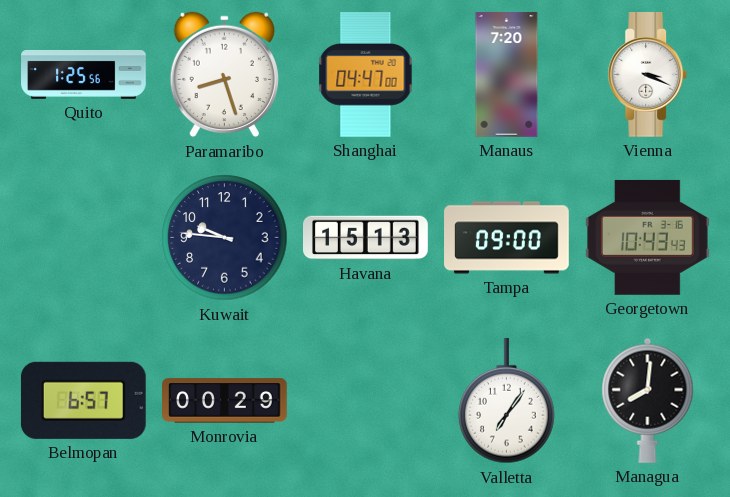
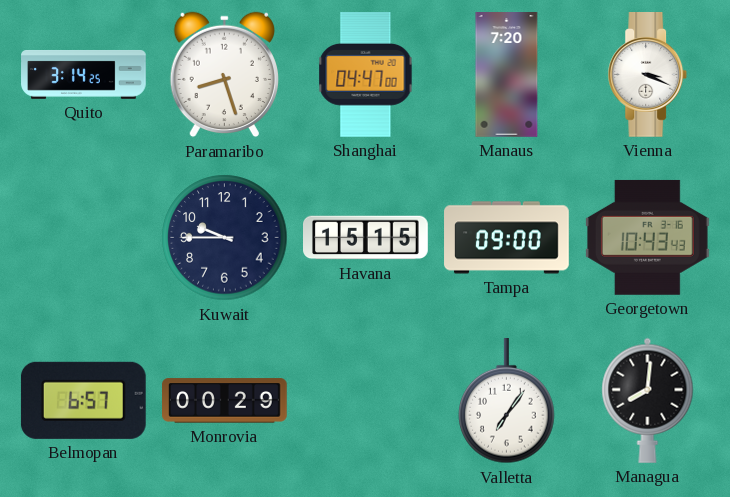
Quito: 1:25 -> 3:14 (84, 74)
Kuwait: 9:46 -> 9:45 (225, 238)
Havana: 15:13 -> 15:15 (366, 238)
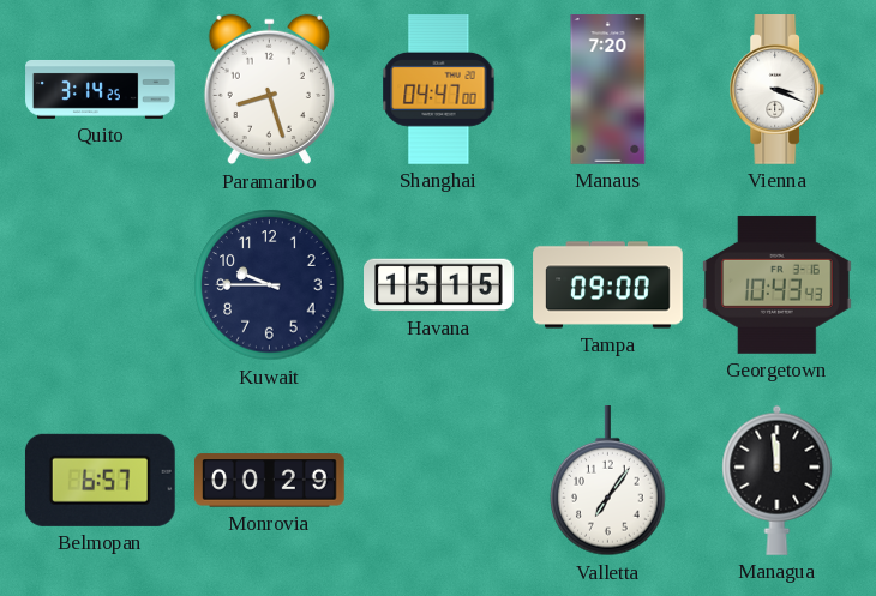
Managua: 8:01 -> 11:59 (778, 480)
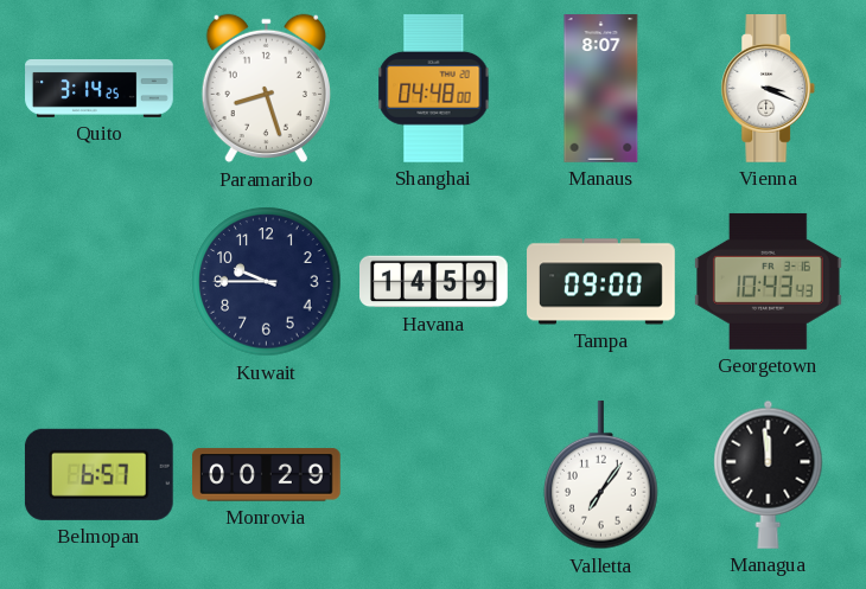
Shanghai: 04:47 -> 04:48 (434, 89)
Manaus: 7:20 -> 8:07 (601, 89)
Havana: 15:15 -> 14:59 (434, 282)
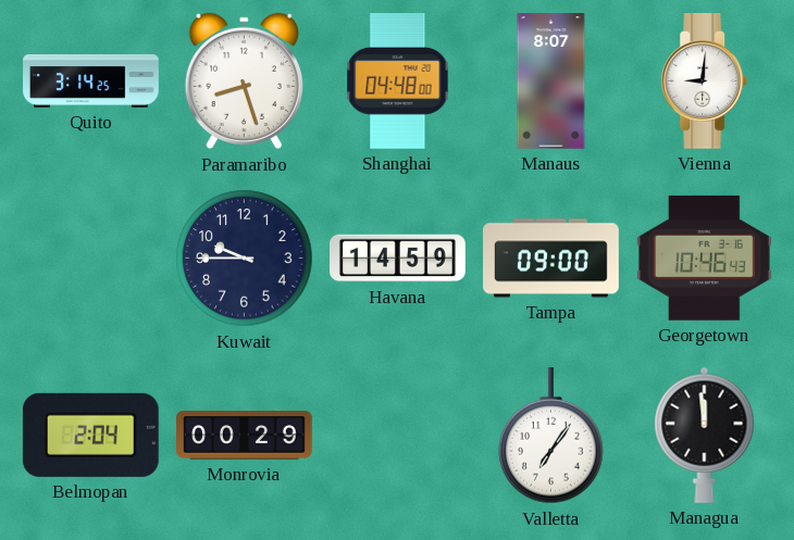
Vienna: 3:19 -> 9:01 (705, 81)
Georgetown: 10:43 -> 10:46 (704, 258)
Belmopan: 6:57 -> 2:04 (90, 435)
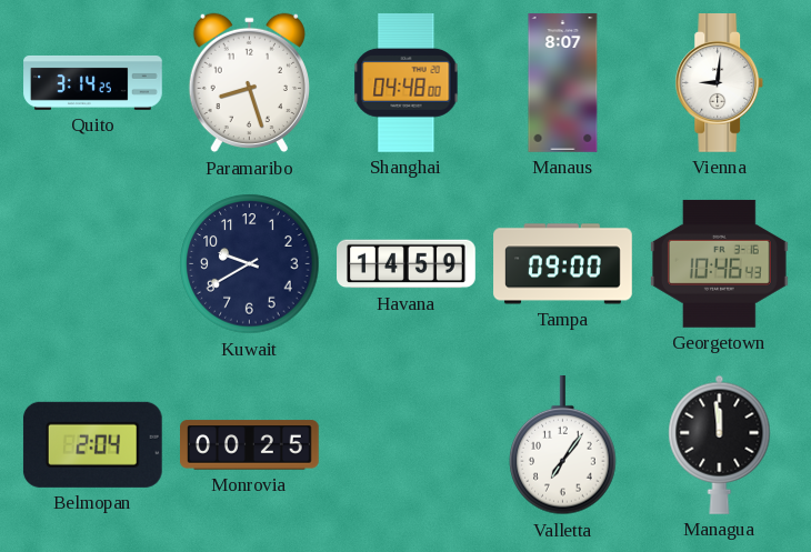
Kuwait: 9:45 -> 9:40 (250, 264)
Monrovia: 00:29 -> 00:25 (250, 445)
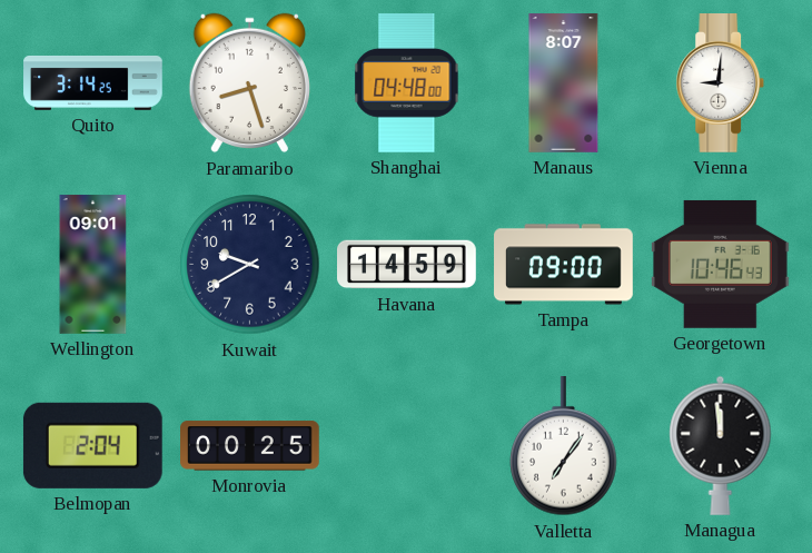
Wellington: none -> 09:01 (93, 265)
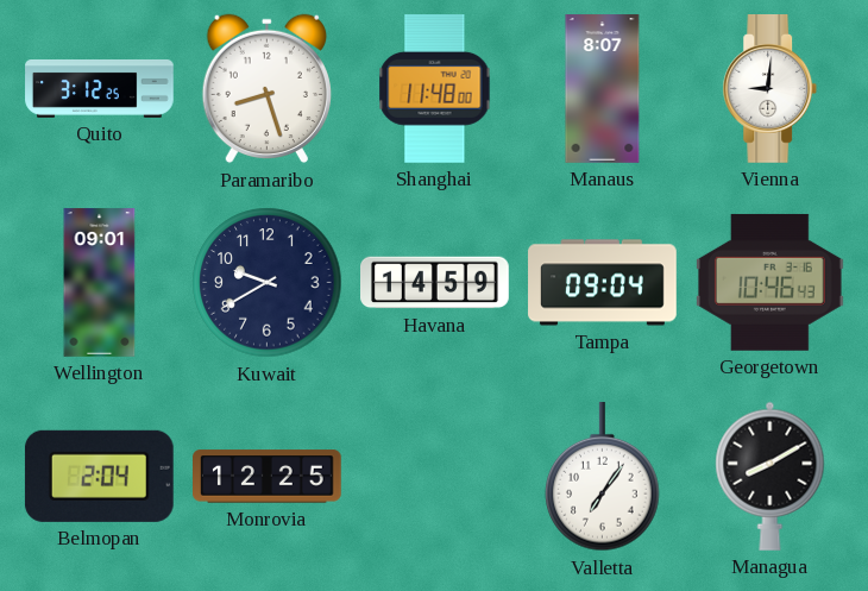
Quito: 3:14 -> 3:12 (100, 88)
Shanghai: 04:48 -> 11:48 (435, 89)
Tampa: 09:00 -> 09:04 (603, 283)
Monrovia: 00:25 -> 12:25 (268, 477)
Managua: 11:59 -> 8:10 (770, 476)
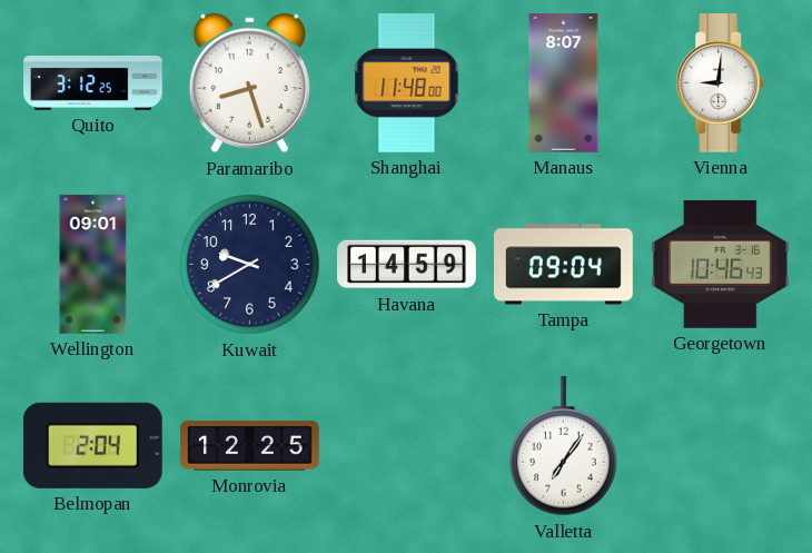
Managua: 8:10 -> none (770, 476)
